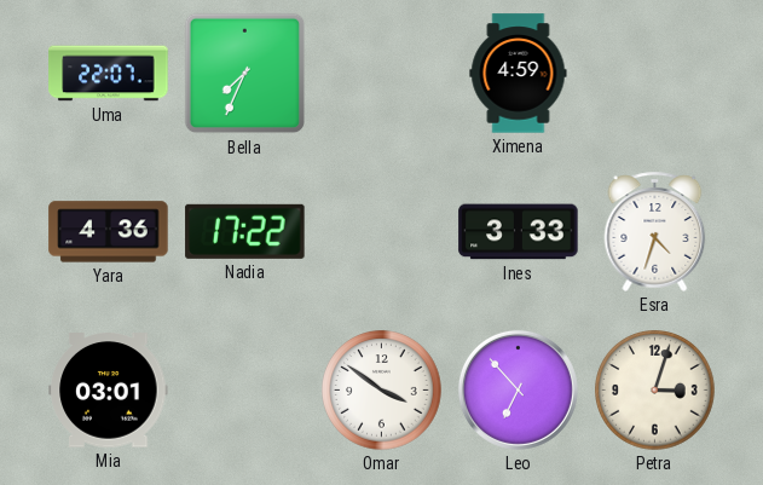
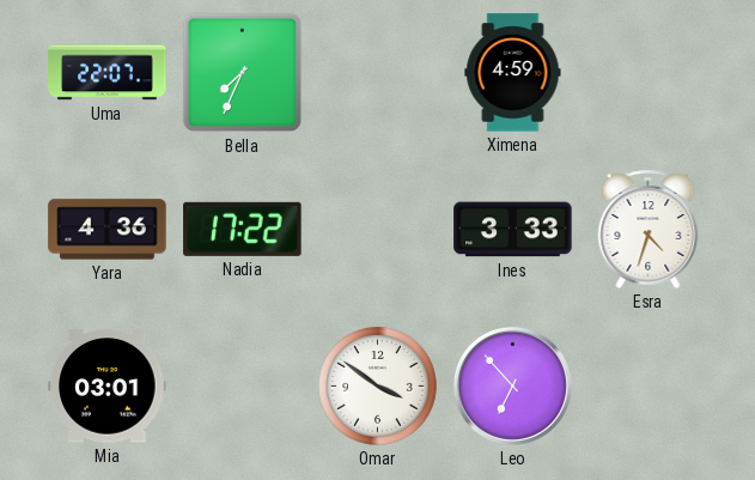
Petra: 3:03 -> none (655, 391)
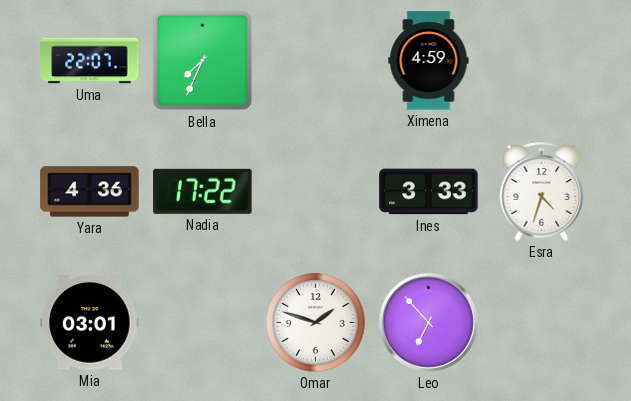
Omar: 3:51 -> 1:48 (316, 323)
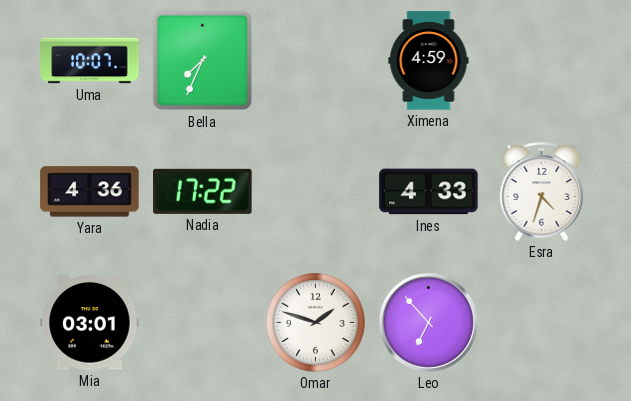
Uma: 22:07 -> 10:07 (90, 61)
Ines: 3:33 -> 4:33 (429, 192)
